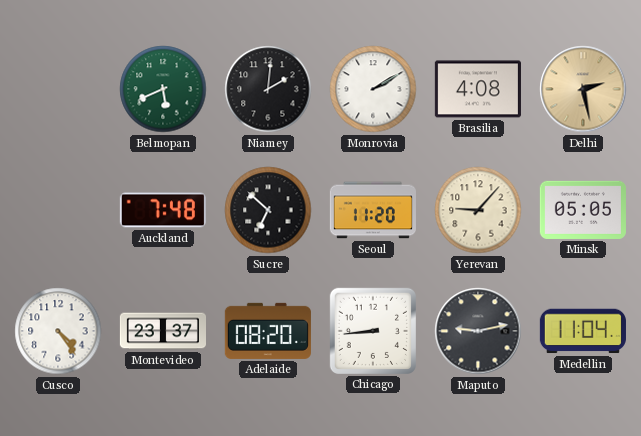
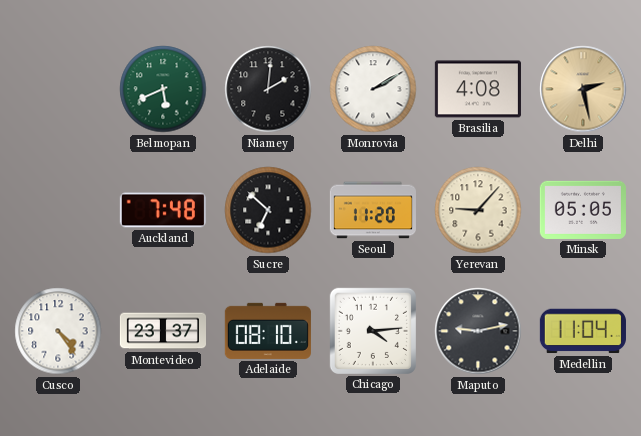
Adelaide: 08:20 -> 08:10 (268, 331)
Chicago: 8:44 -> 4:14 (373, 331)
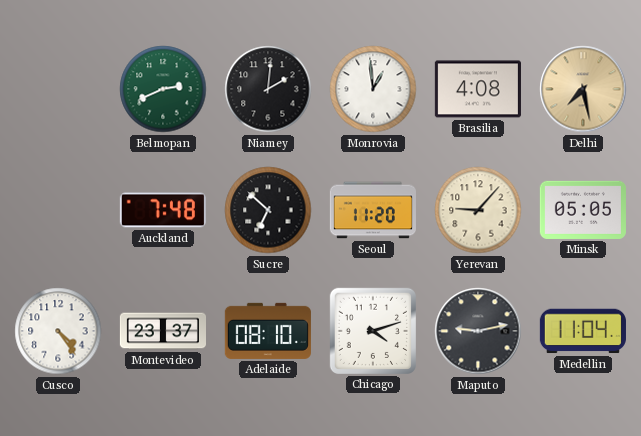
Belmopan: 5:41 -> 2:41 (163, 89)
Monrovia: 2:10 -> 12:59 (373, 89)
Delhi: 2:28 -> 7:28 (583, 89)
Chicago: 4:14 -> 4:12 (373, 331)
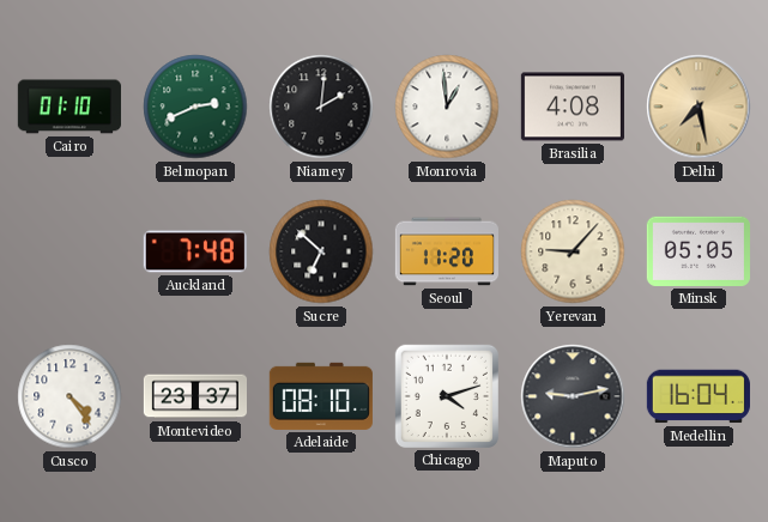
Cairo: none -> 01:10 (69, 107)
Medellin: 11:04 -> 16:04 (699, 396)
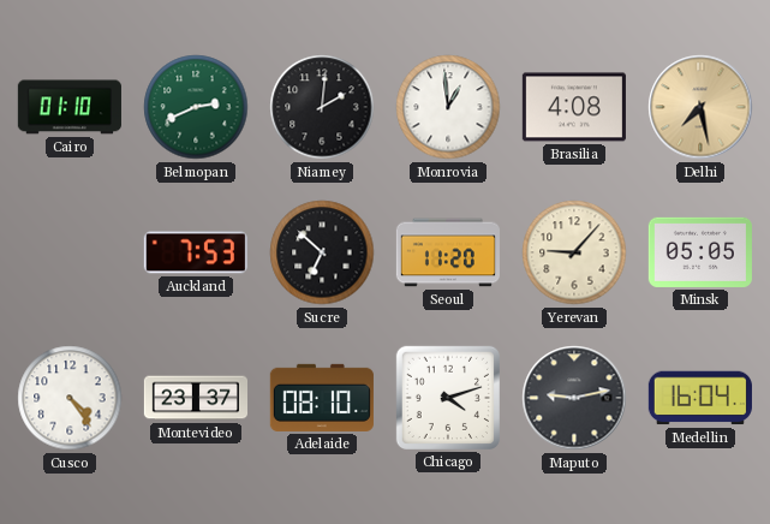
Auckland: 7:48 -> 7:53 (196, 252)
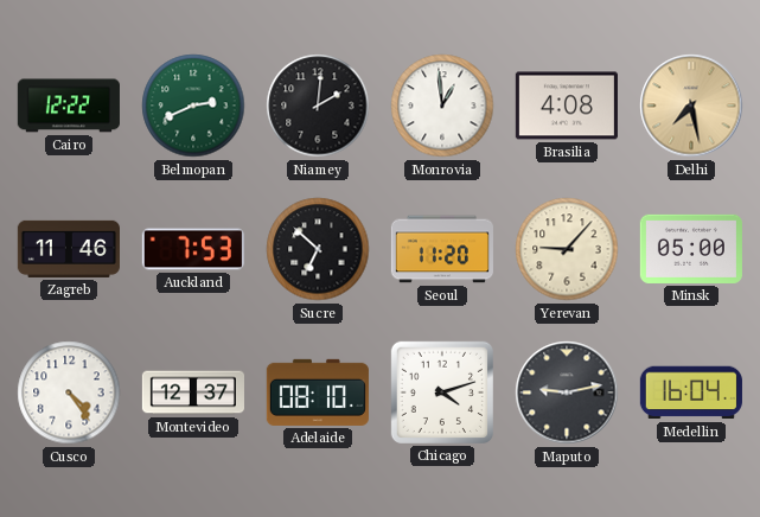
Cairo: 01:10 -> 12:22 (69, 106)
Zagreb: none -> 11:46 (69, 249)
Minsk: 05:05 -> 05:00 (691, 249)
Montevideo: 23:37 -> 12:37 (192, 392)
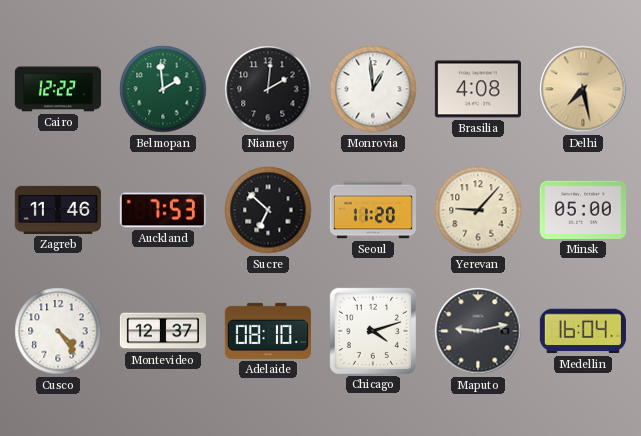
Belmopan: 2:41 -> 1:59 (163, 89)
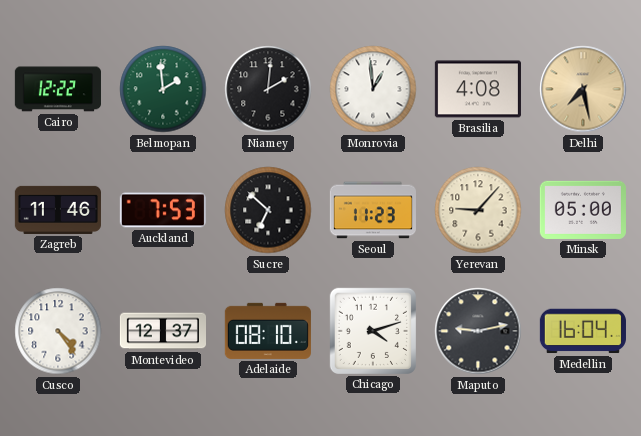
Seoul: 11:20 -> 11:23 (373, 210)
